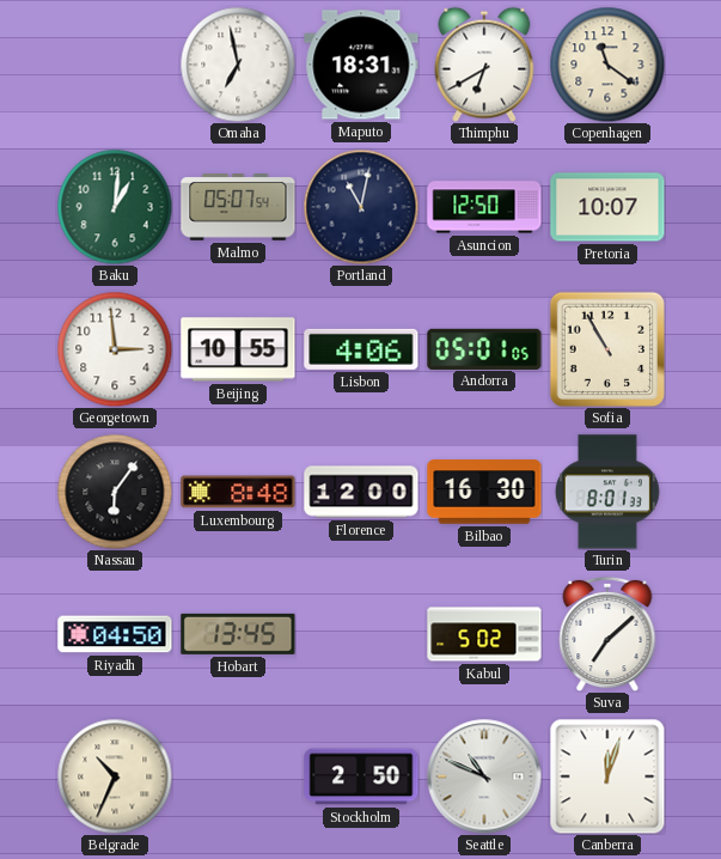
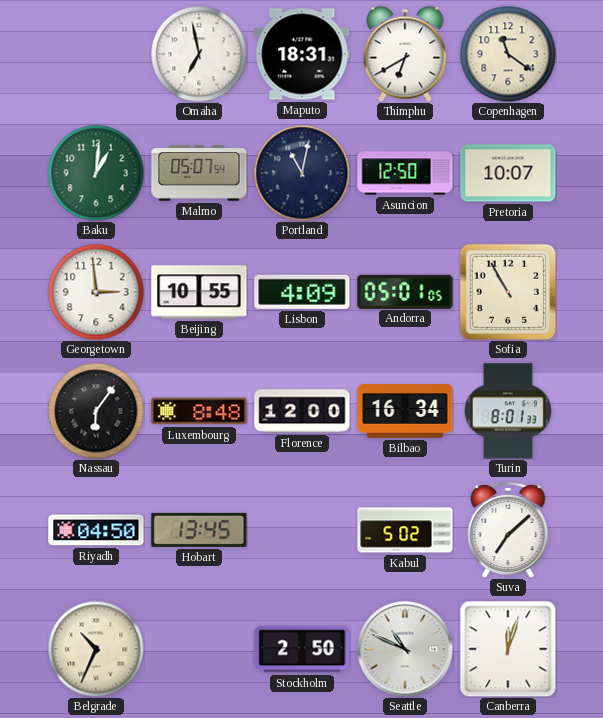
Lisbon: 4:06 -> 4:09 (302, 292)
Bilbao: 16:30 -> 16:34 (405, 411)
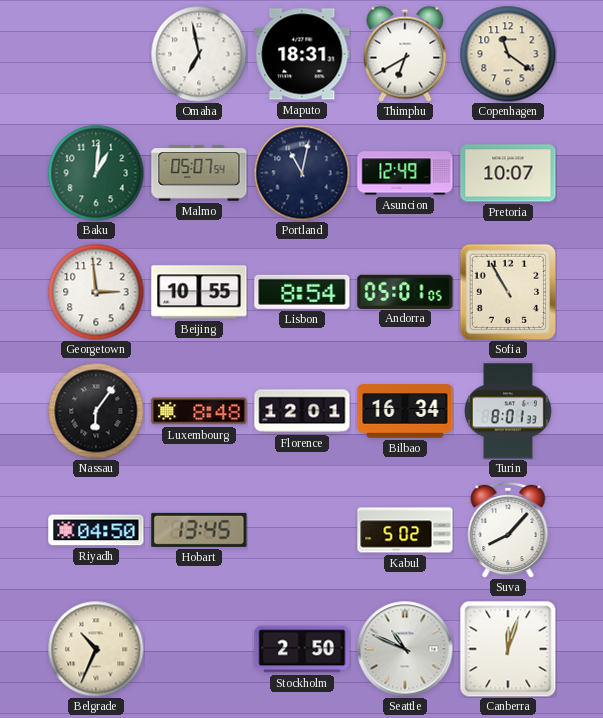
Asuncion: 12:50 -> 12:49 (405, 173)
Lisbon: 4:09 -> 8:54 (302, 292)
Florence: 12:00 -> 12:01 (302, 411)
Suva: 7:08 -> 8:07 (508, 530)
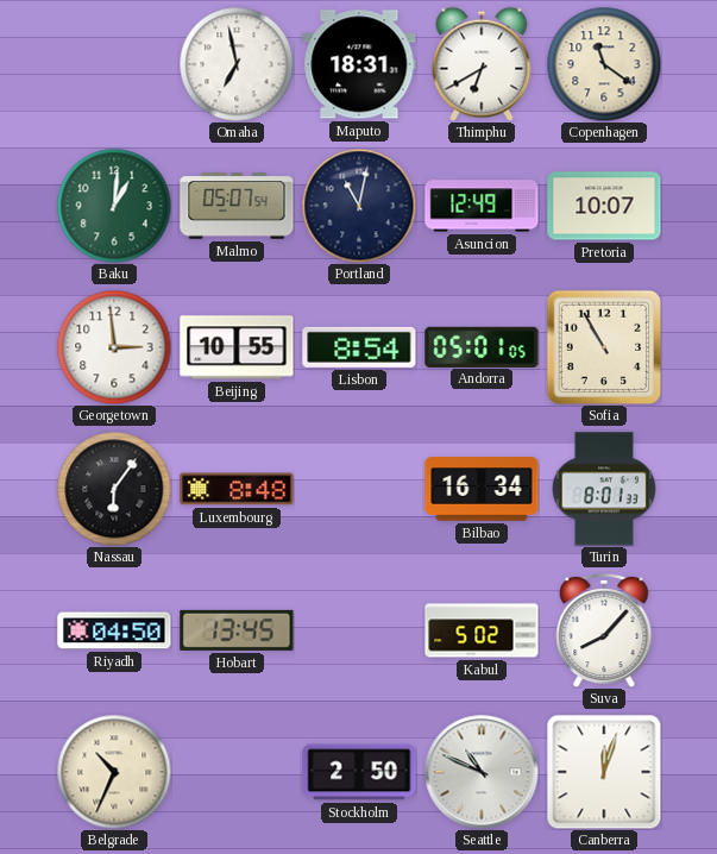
Florence: 12:01 -> none (302, 411)
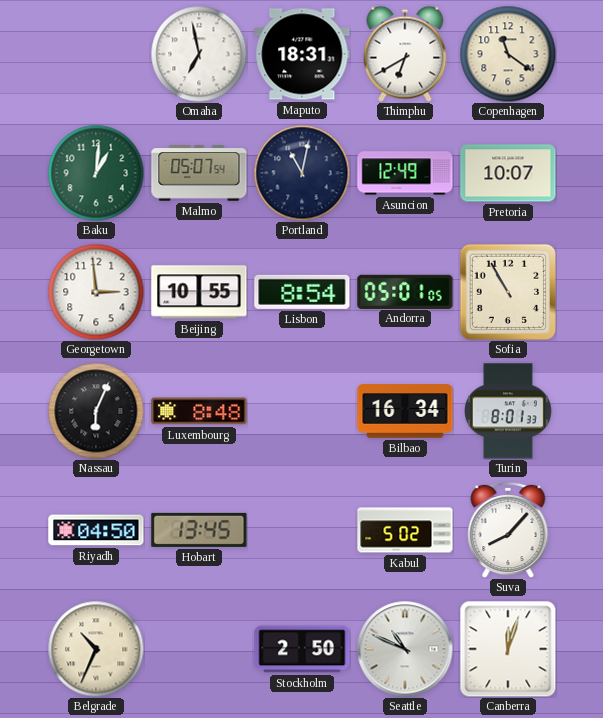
Nassau: 6:06 -> 6:04 (96, 411)
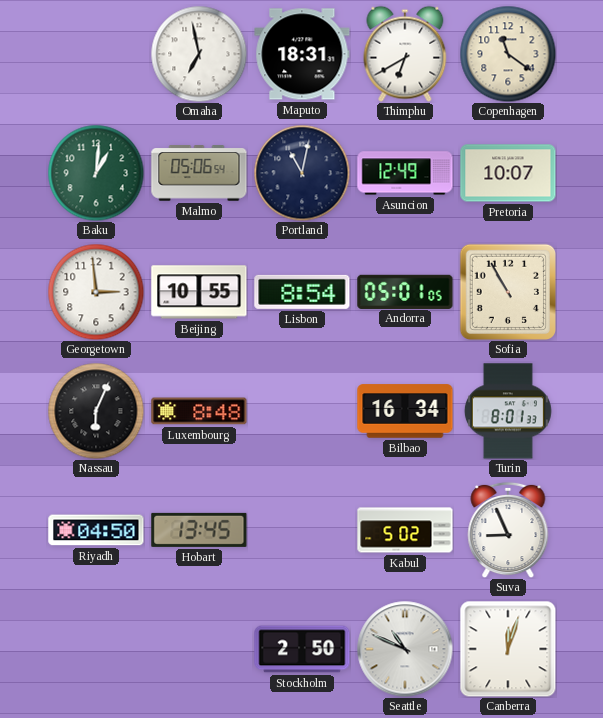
Malmo: 05:07 -> 05:06 (199, 173)
Suva: 8:07 -> 8:56 (508, 530)
Belgrade: 10:34 -> none (96, 649)
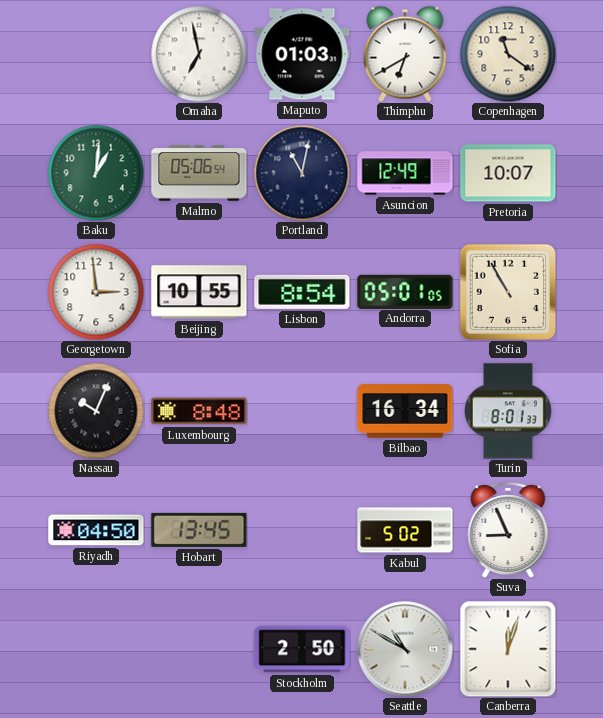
Maputo: 18:31 -> 01:03 (302, 54)
Nassau: 6:04 -> 10:04 (96, 411)
Seattle: 10:49 -> 10:50 (405, 649)
